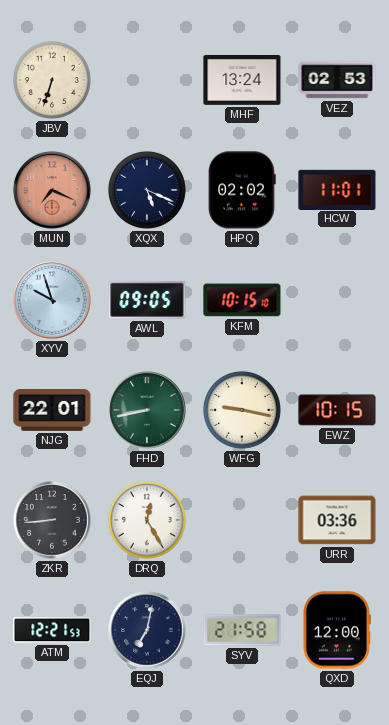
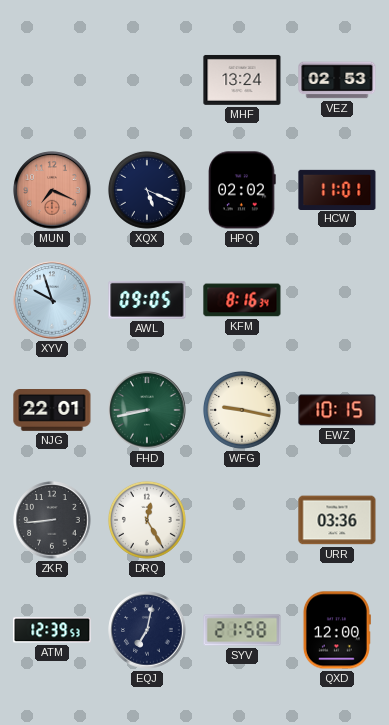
JBV: 6:33 -> none (52, 80)
KFM: 10:15 -> 8:16 (242, 300)
ATM: 12:21 -> 12:39 (52, 630)
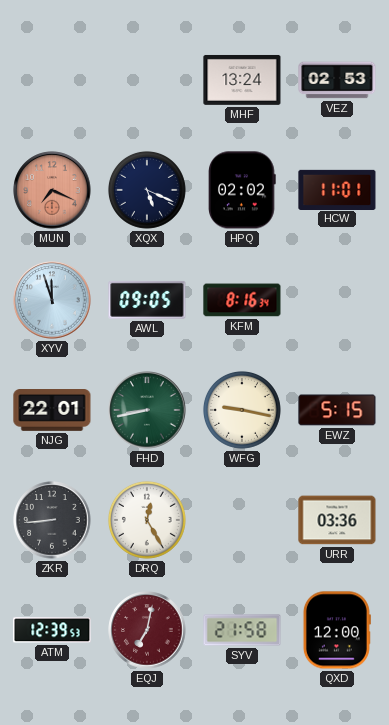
XYV: 9:57 -> 11:57 (52, 300)
EWZ: 10:15 -> 5:15 (337, 410)
EQJ dial: navy -> burgundy (147, 630)
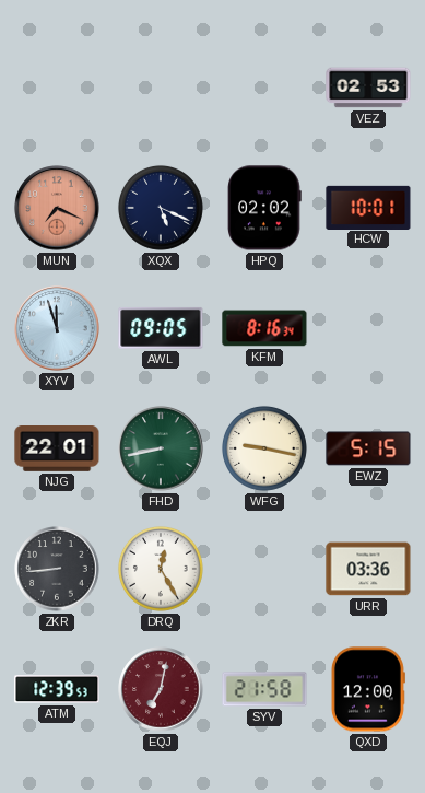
MHF: 13:24 -> none (242, 80)
HCW: 11:01 -> 10:01 (368, 207)
